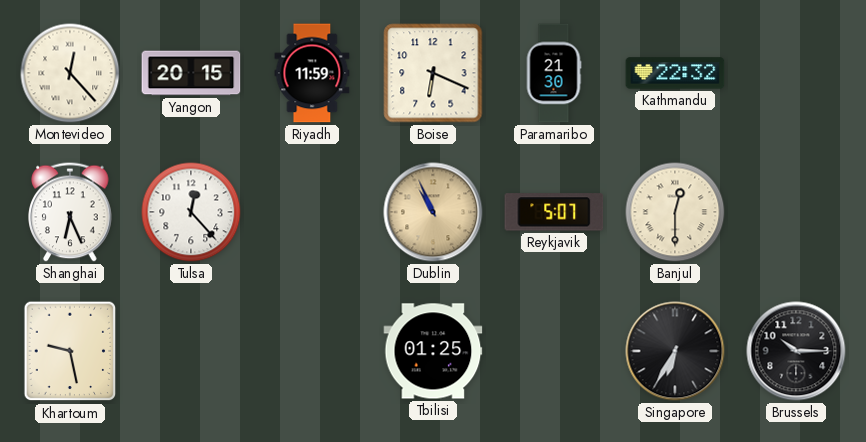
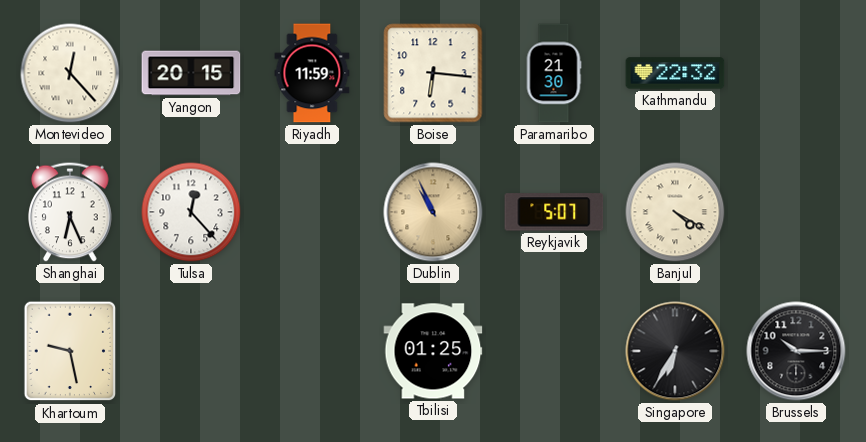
Boise: 6:19 -> 6:16 (433, 73)
Banjul: 12:30 -> 4:20 (675, 212)
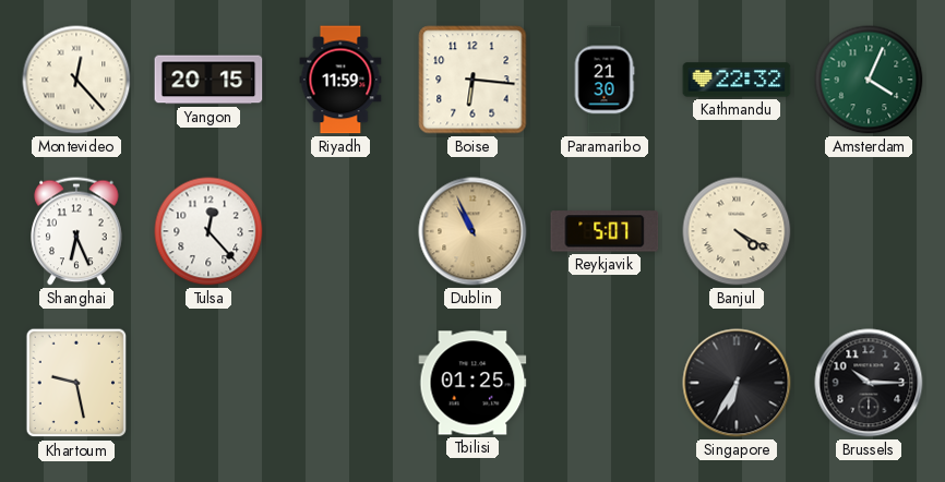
Amsterdam: none -> 4:04 (869, 80)
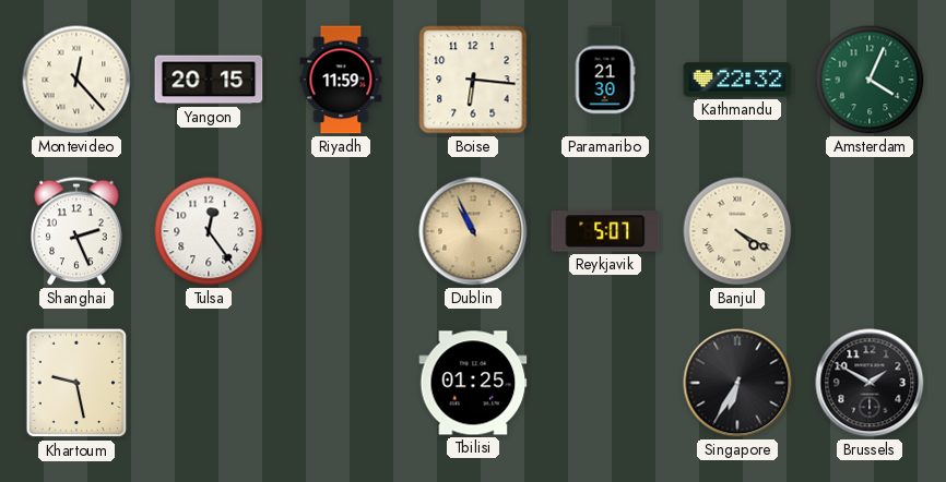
Shanghai: 6:26 -> 2:26 (76, 231)
Tulsa: 12:23 -> 12:24 (209, 231)
Brussels: 10:15 -> 1:50 (870, 383)
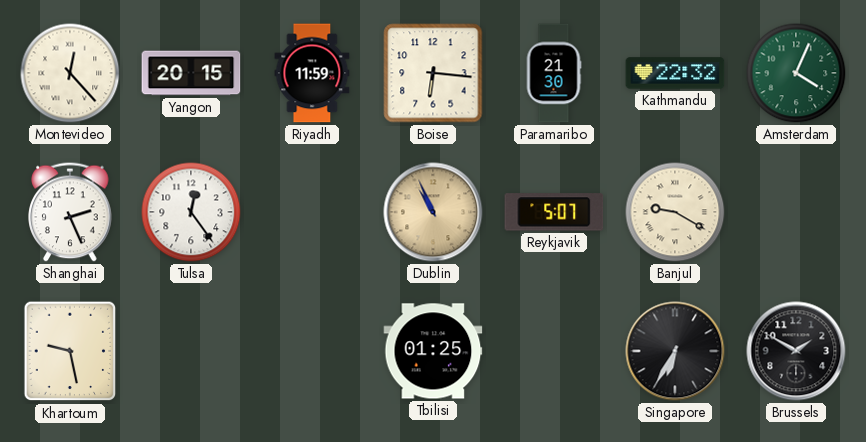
Banjul: 4:20 -> 9:20 (675, 212)
